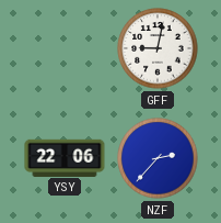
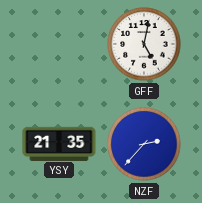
GFF: 9:02 -> 5:02 (144, 44)
YSY: 22:06 -> 21:35 (59, 143)
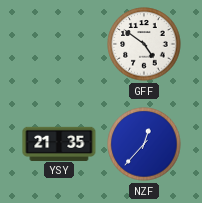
GFF: 5:02 -> 4:51 (144, 44)
NZF: 2:37 -> 12:37 (144, 144)
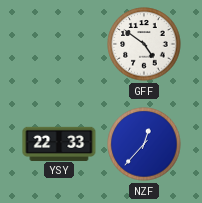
YSY: 21:35 -> 22:33 (59, 143)
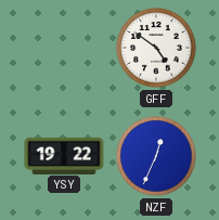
YSY: 22:33 -> 19:22 (64, 155)
NZF: 12:37 -> 12:34 (156, 156)
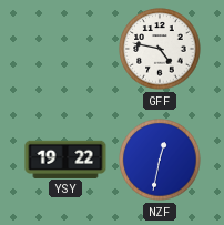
GFF: 4:51 -> 4:47 (160, 49)
NZF: 12:34 -> 12:32 (160, 160)
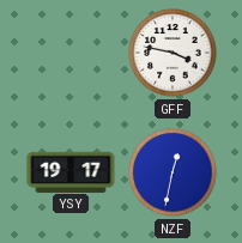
GFF: 4:47 -> 3:47 (173, 53)
YSY: 19:22 -> 19:17 (71, 171)
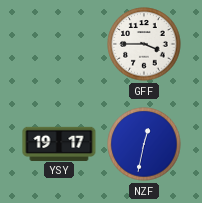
GFF: 3:47 -> 3:45 (144, 44)
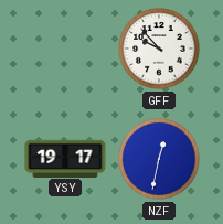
GFF: 3:45 -> 9:53 (159, 49)
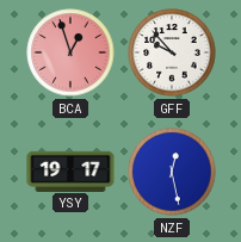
BCA: none -> 12:57 (70, 52)
NZF: 12:32 -> 12:28 (172, 172)
